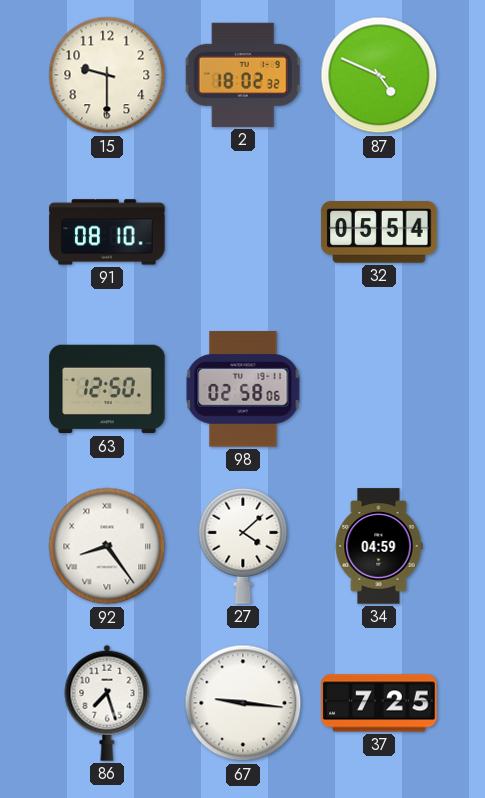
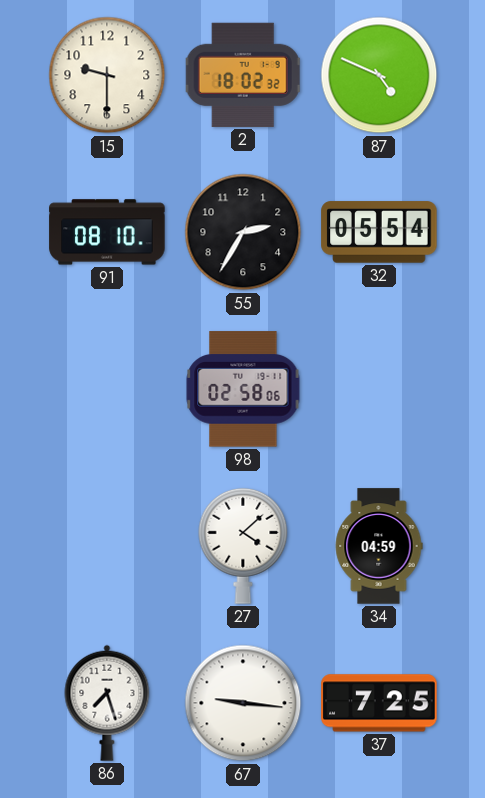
55: none -> 2:35 (243, 232)
63: 12:50 -> none (107, 389)
92: 8:24 -> none (107, 546)
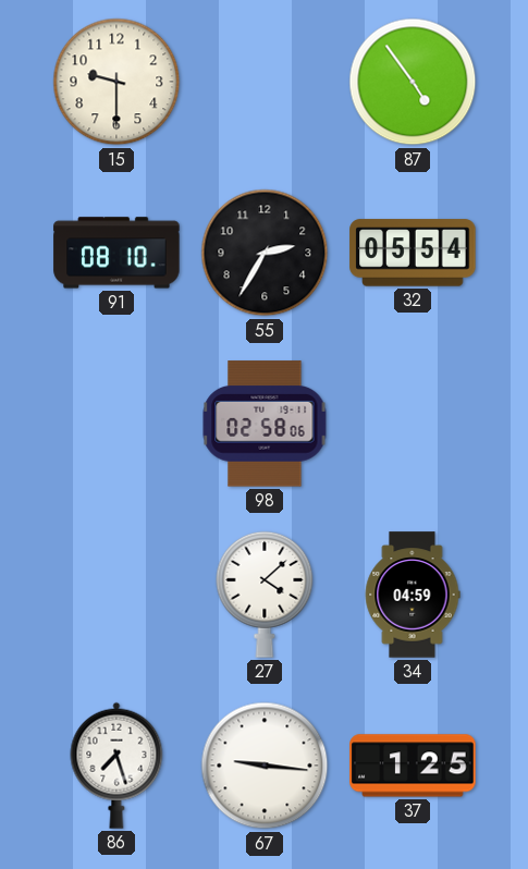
2: 18:02 -> none (243, 75)
87: 4:49 -> 4:54 (413, 82)
37: 7:25 -> 1:25 (413, 766)
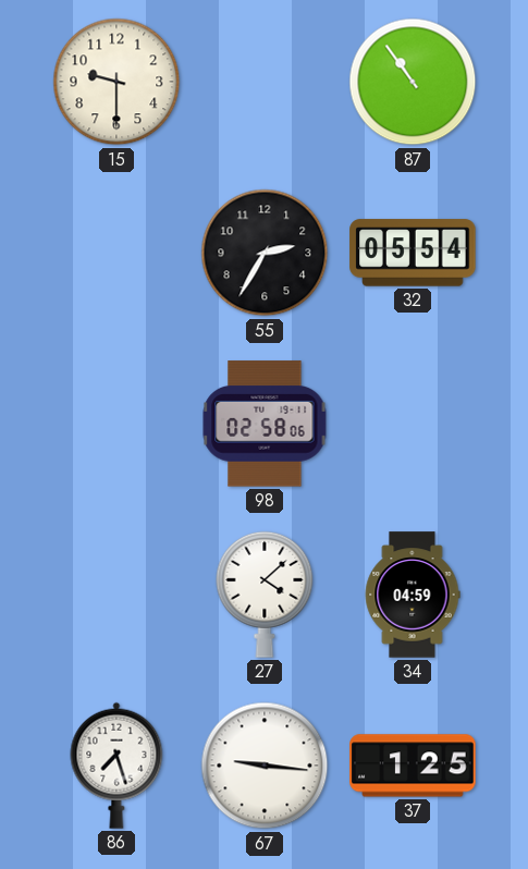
87: 4:54 -> 10:54 (413, 82)
91: 08:10 -> none (116, 253)
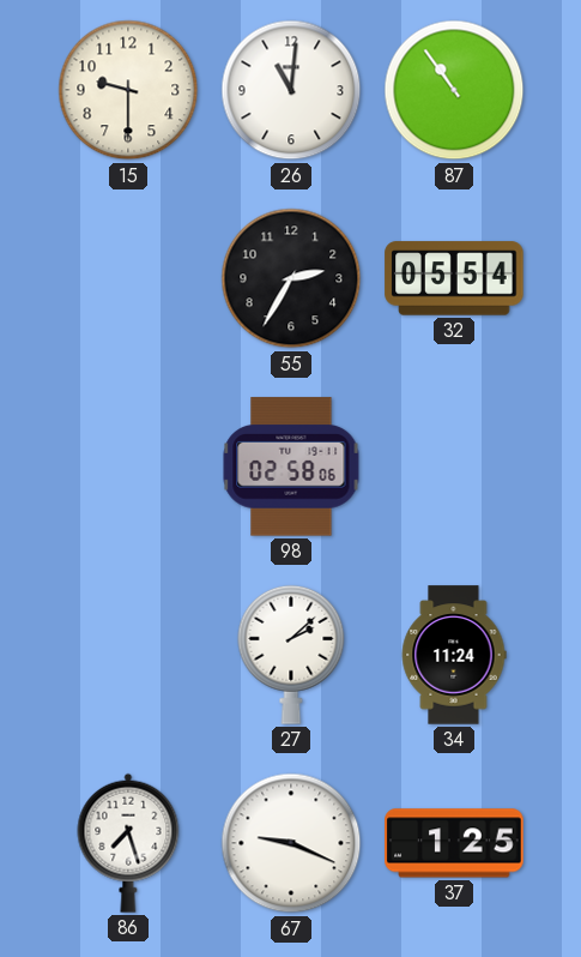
26: none -> 11:01 (291, 90)
27: 4:08 -> 2:08 (291, 655)
34: 04:59 -> 11:24 (454, 655)
67: 9:16 -> 9:19 (291, 843)
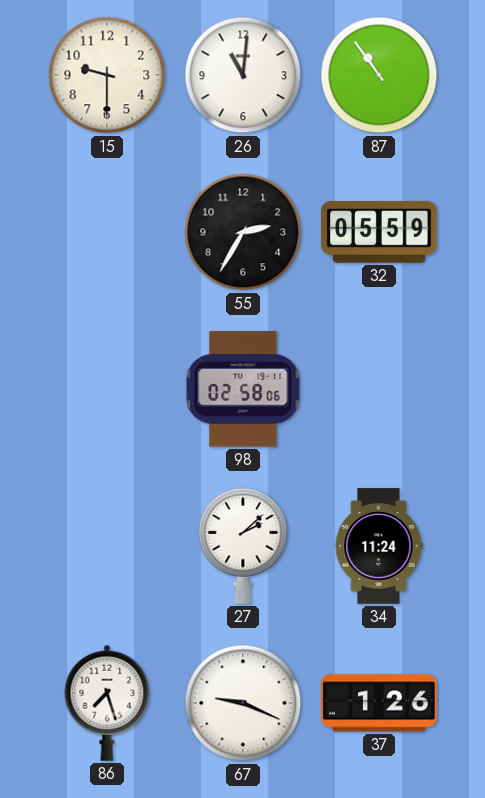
32: 05:54 -> 05:59 (379, 232)
37: 1:25 -> 1:26 (379, 703)
